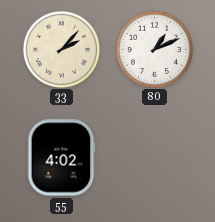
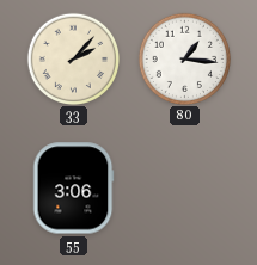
80: 1:11 -> 1:16 (184, 58)
55: 4:02 -> 3:06 (73, 189)
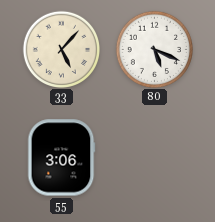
33: 2:07 -> 5:07 (61, 49)
80: 1:16 -> 5:19 (154, 49)
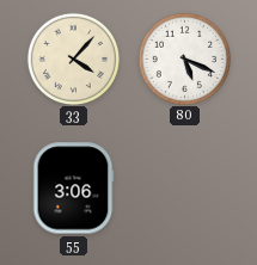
33: 5:07 -> 4:07 (73, 58)
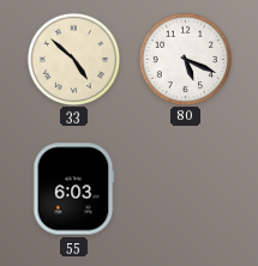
33: 4:07 -> 4:52 (73, 59)
55: 3:06 -> 6:03 (73, 189)
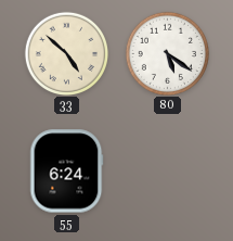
80: 5:19 -> 5:21 (167, 53)
55: 6:03 -> 6:24 (66, 172)
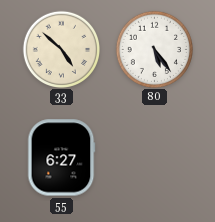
80: 5:21 -> 5:24 (154, 49)
55: 6:24 -> 6:27 (61, 158)
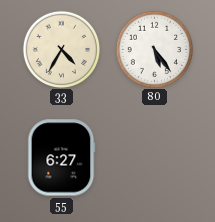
33: 4:52 -> 4:35 (61, 49)
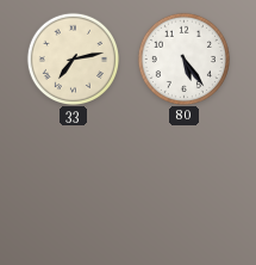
33: 4:35 -> 7:13 (73, 58)
55: 6:27 -> none (61, 158)
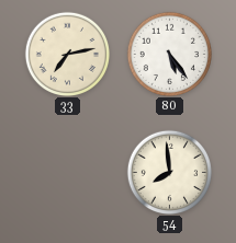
54: none -> 7:59 (169, 172)
